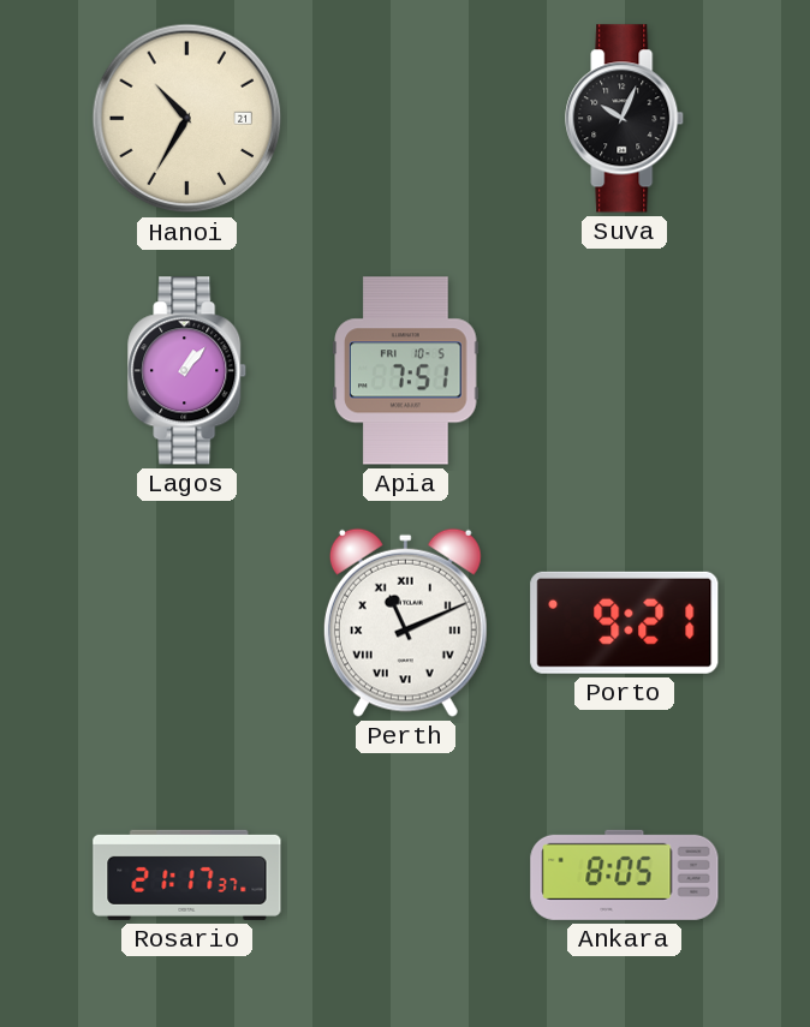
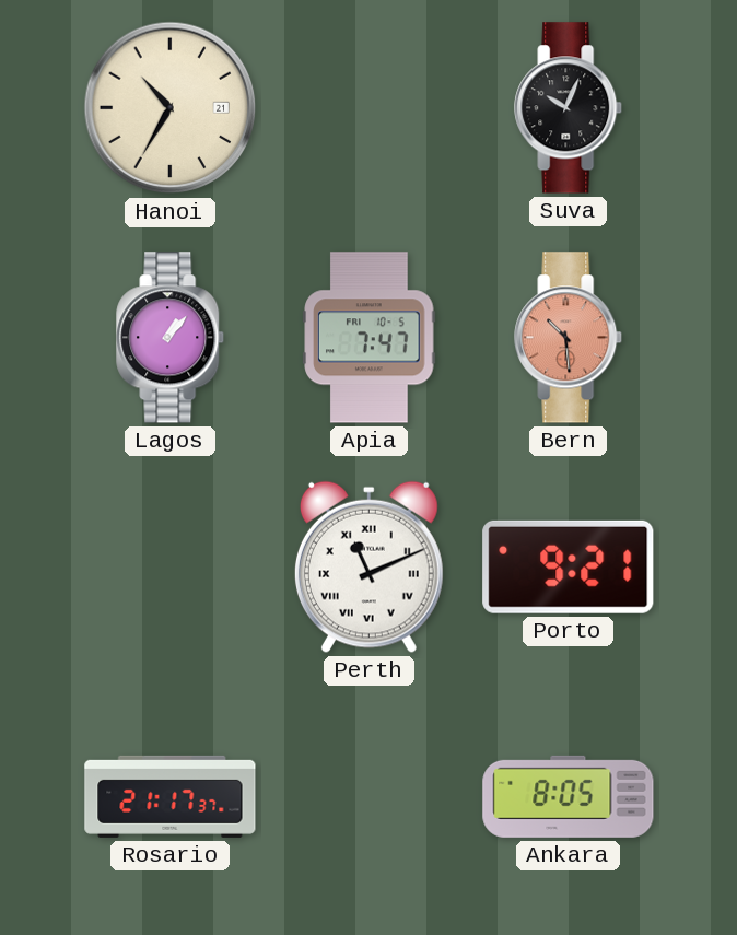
Apia: 7:51 -> 7:47 (370, 338)
Bern: none -> 10:29 (569, 338)
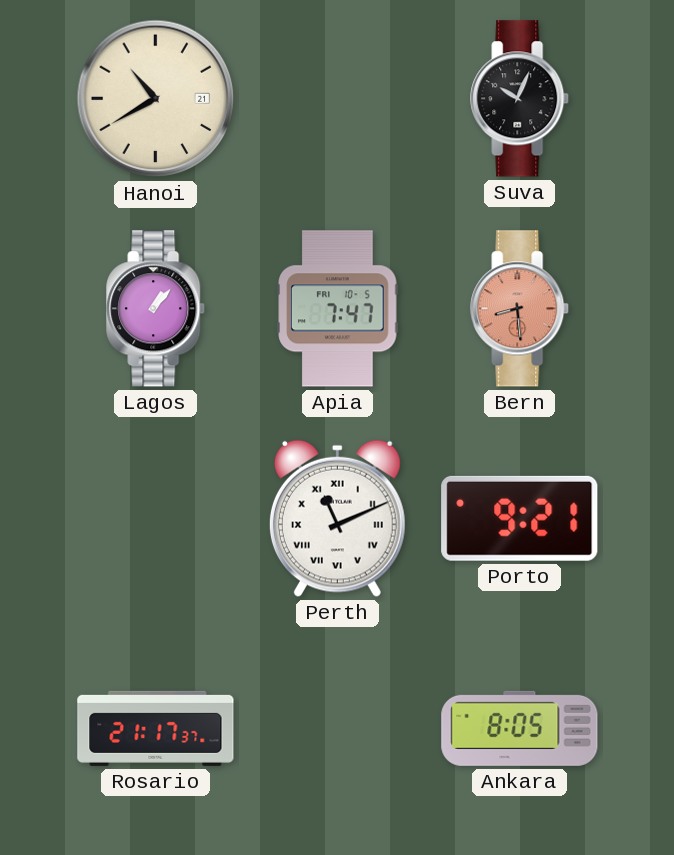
Hanoi: 10:35 -> 10:40 (156, 99)
Bern: 10:29 -> 8:29 (520, 309)
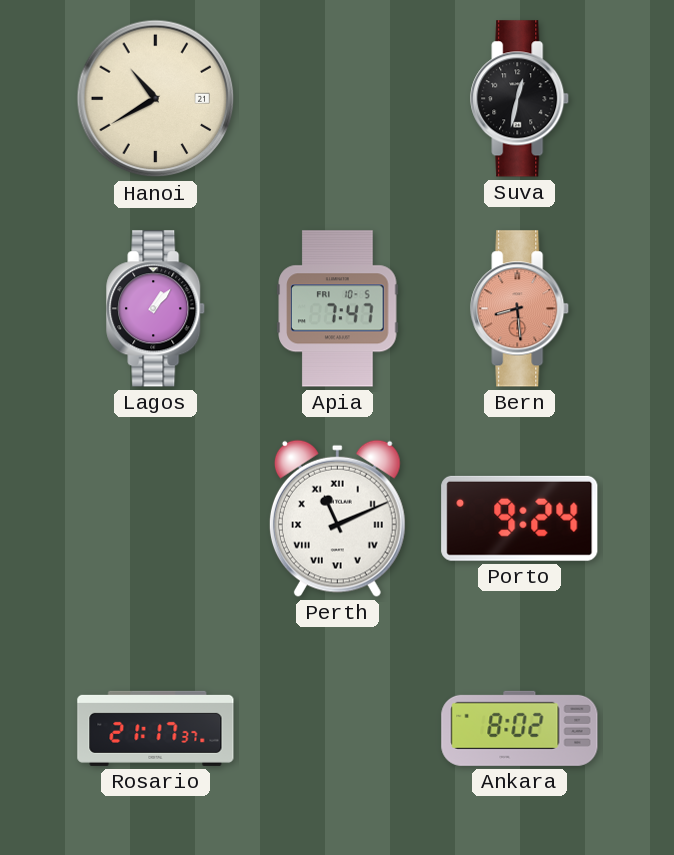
Suva: 10:04 -> 12:32 (520, 99)
Porto: 9:21 -> 9:24 (520, 518)
Ankara: 8:05 -> 8:02 (520, 728)
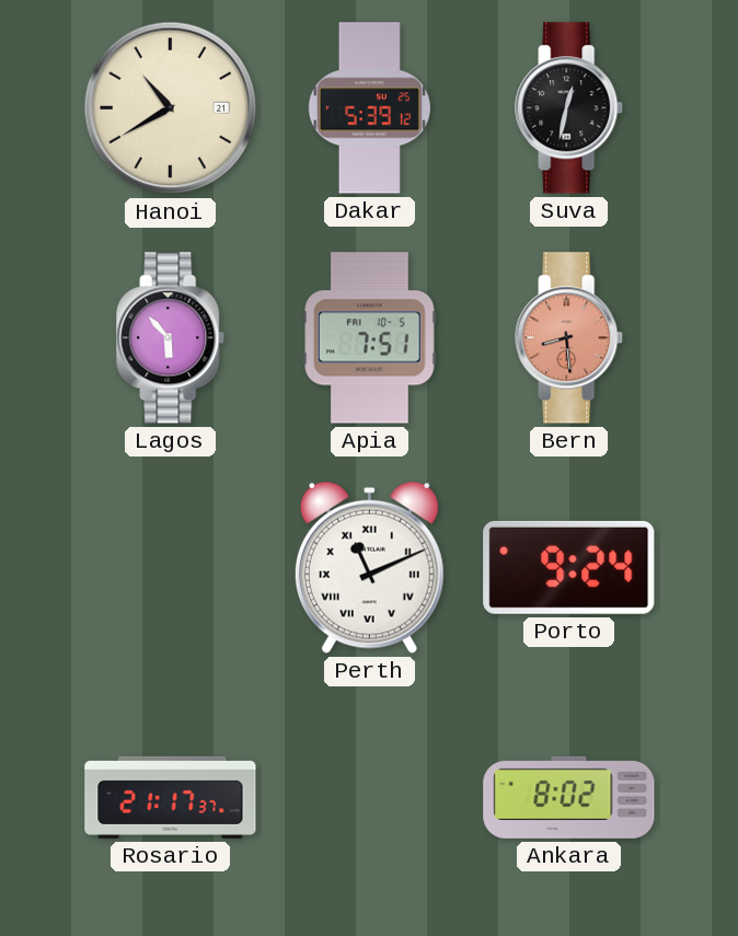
Dakar: none -> 5:39 (369, 108)
Lagos: 1:07 -> 5:53 (171, 338)
Apia: 7:47 -> 7:51 (370, 338)
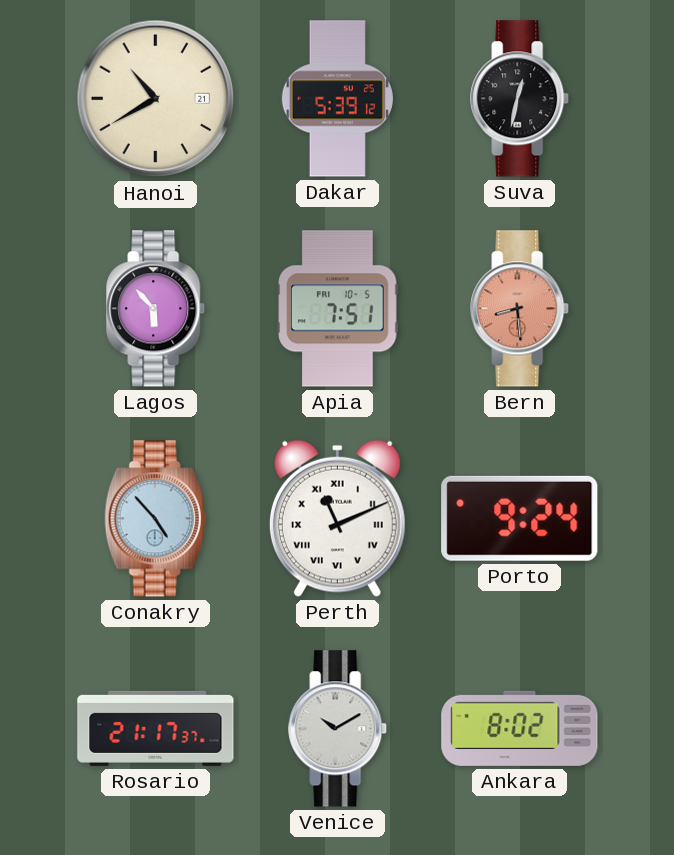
Conakry: none -> 4:53 (156, 519)
Venice: none -> 10:10 (338, 729)
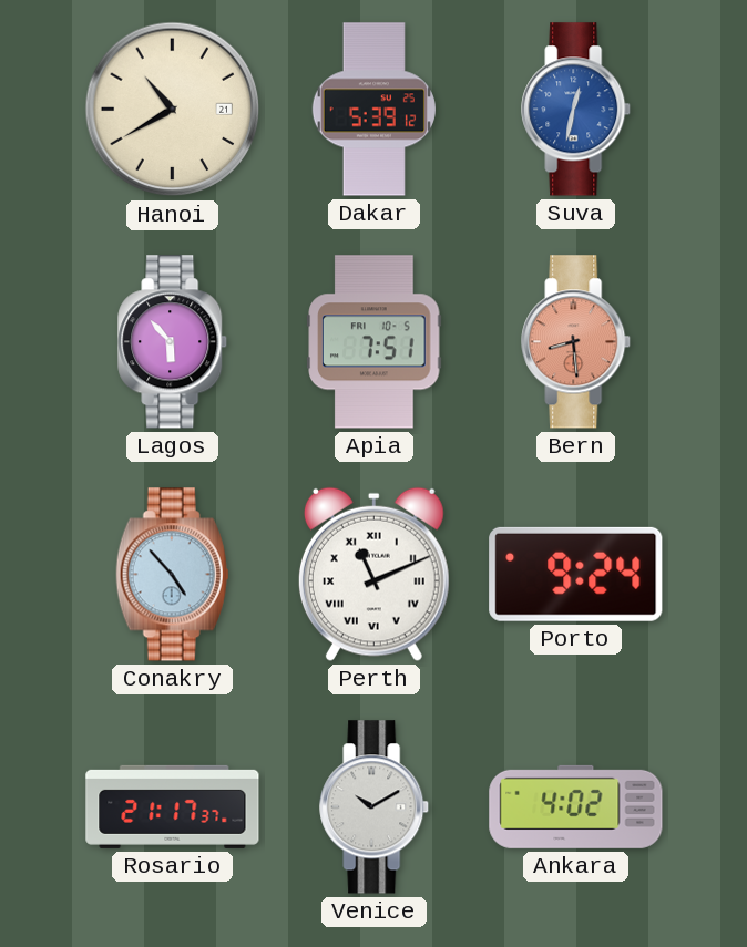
Suva dial: black -> blue (576, 110)
Ankara: 8:02 -> 4:02 (576, 806)
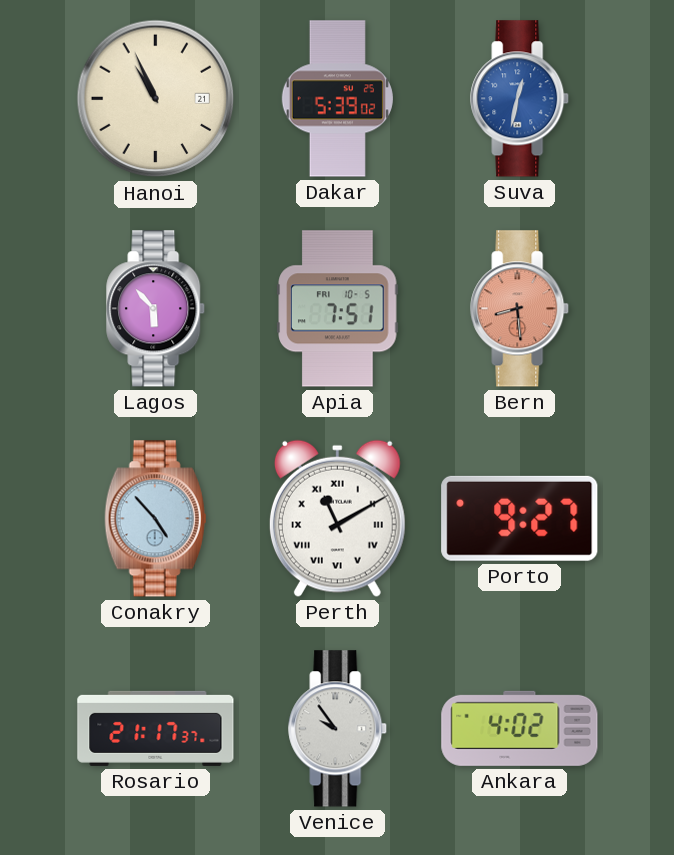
Hanoi: 10:40 -> 10:56 (156, 99)
Dakar: 5:39:12 -> 5:39:02 (337, 99)
Perth: 11:11 -> 11:10 (337, 518)
Porto: 9:24 -> 9:27 (520, 518)
Venice: 10:10 -> 9:54 (338, 729)
